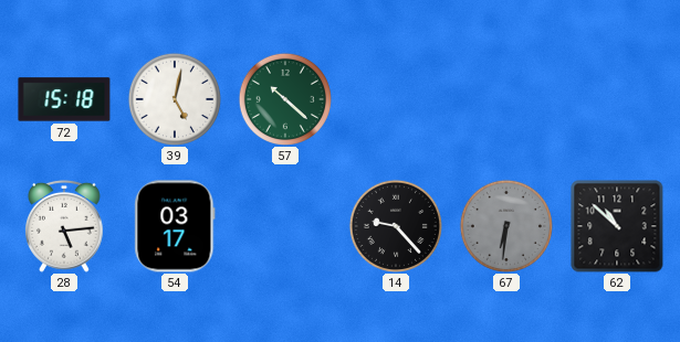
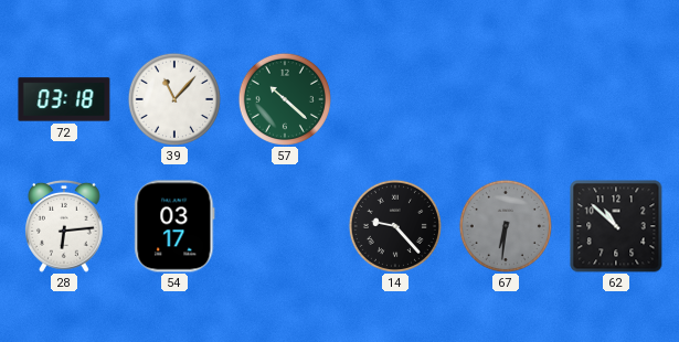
72: 15:18 -> 03:18 (64, 99)
39: 5:02 -> 11:07 (174, 99)
28: 5:14 -> 6:14 (65, 226)
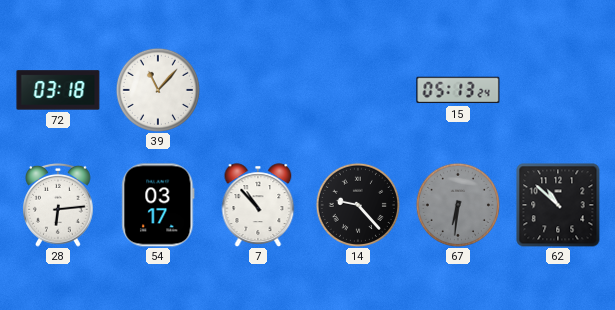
57: 10:22 -> none (285, 99)
15: none -> 05:13 (458, 90)
7: none -> 10:53 (258, 205)
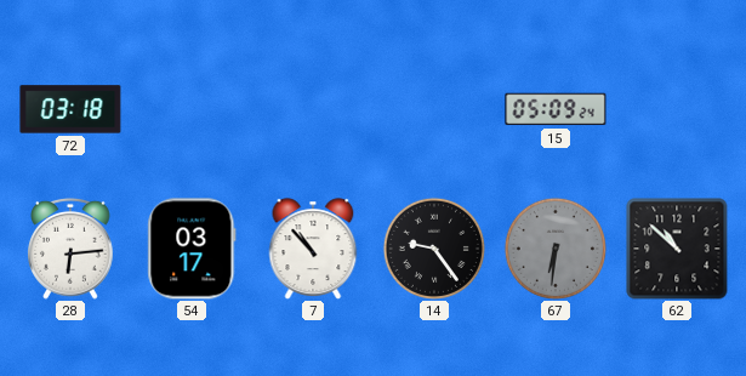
39: 11:07 -> none (158, 90)
15: 05:13 -> 05:09 (556, 109)
14: 9:23 -> 9:24 (434, 249)
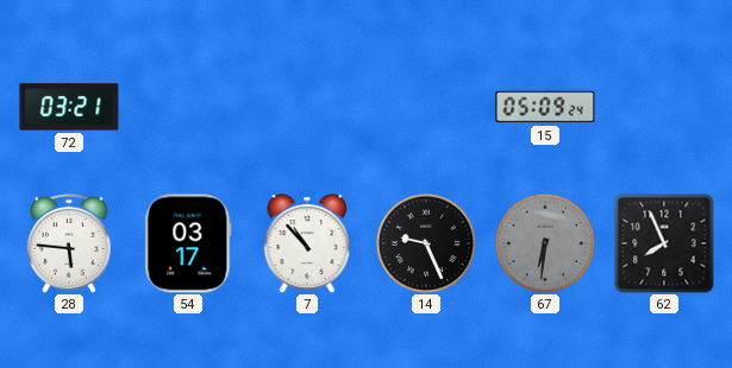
72: 03:18 -> 03:21 (69, 107)
28: 6:14 -> 5:46 (70, 243)
14: 9:24 -> 9:26 (426, 243)
62: 10:52 -> 7:56 (664, 243)
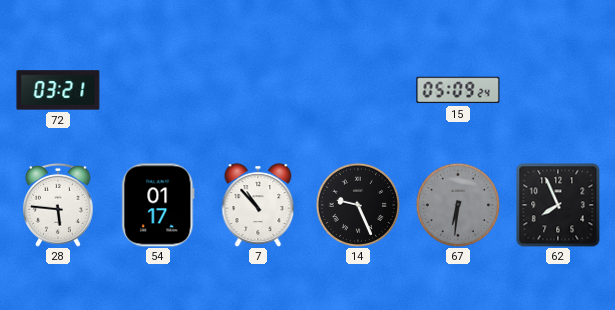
54: 03:17 -> 01:17 (158, 205)
